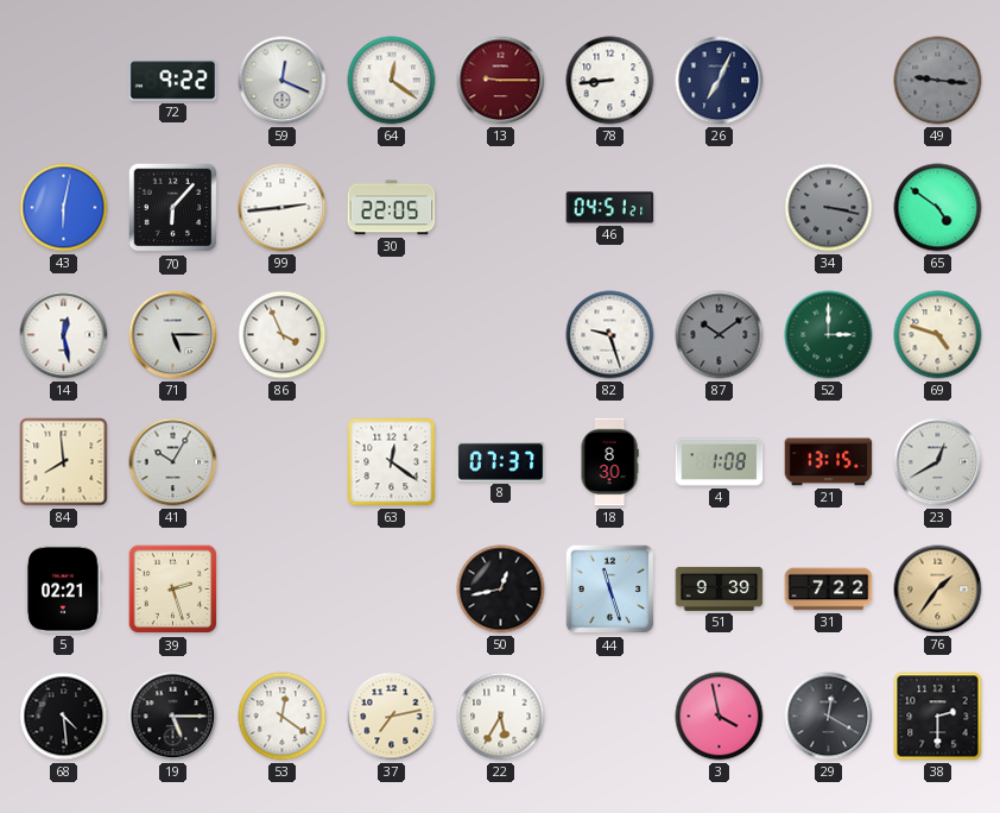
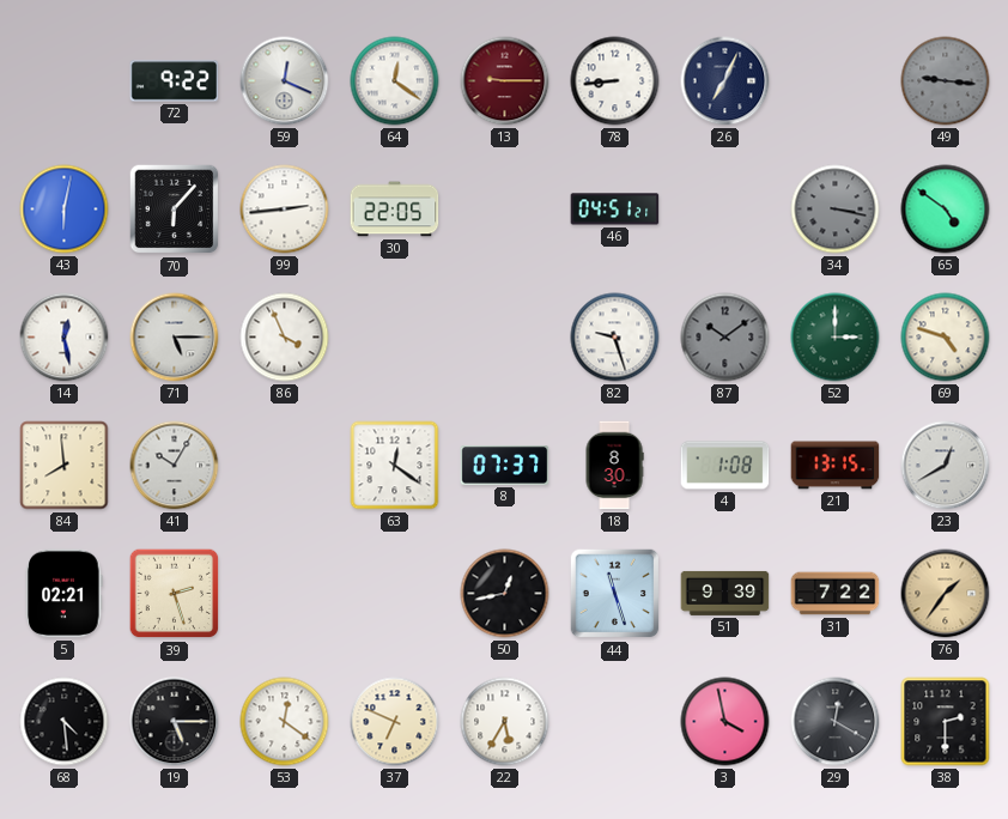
37: 7:13 -> 6:49 (395, 722)
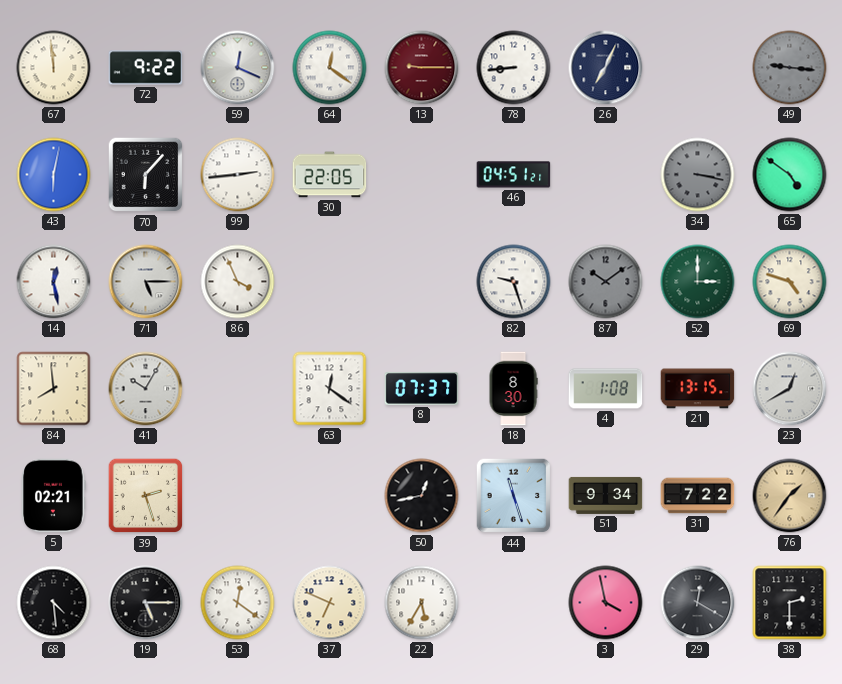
67: none -> 11:59 (54, 68)
51: 9:39 -> 9:34 (606, 495)
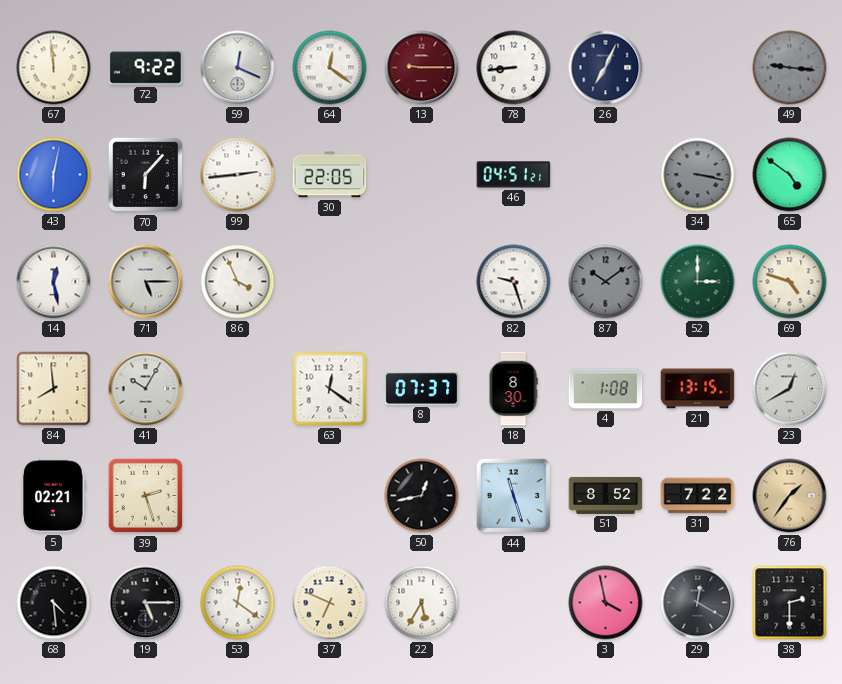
51: 9:34 -> 8:52 (606, 495)
